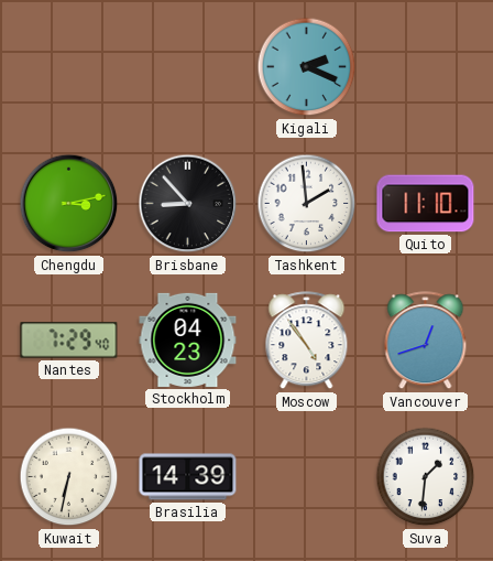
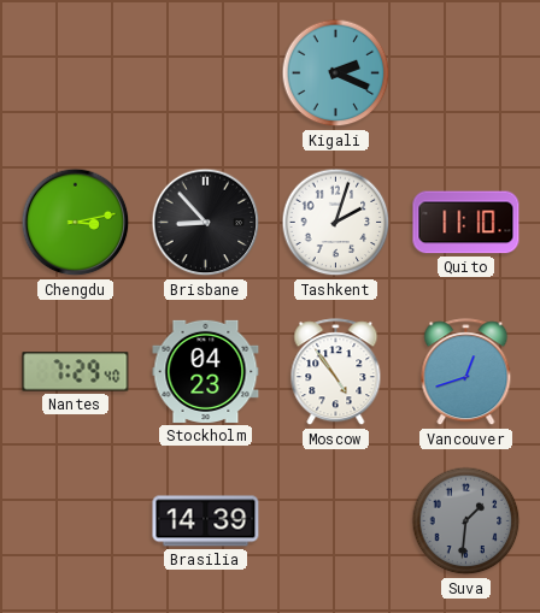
Tashkent: 1:59 -> 2:03 (336, 223)
Kuwait: 6:32 -> none (69, 477)
Suva dial: white -> grey (466, 521)
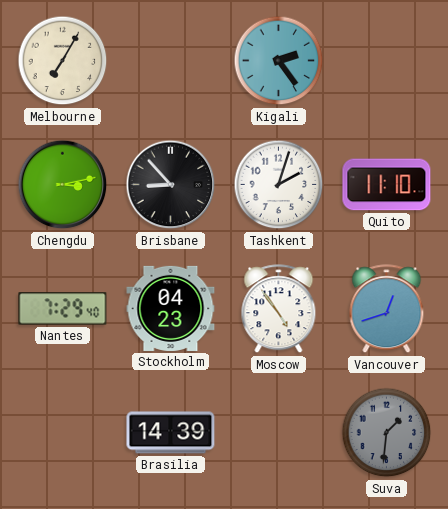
Melbourne: none -> 7:05 (63, 61)
Kigali: 2:19 -> 2:24 (279, 61)
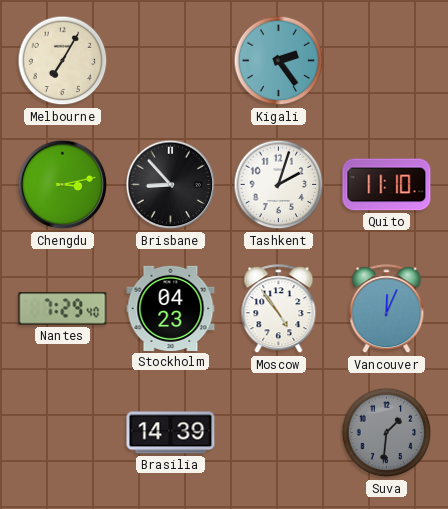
Vancouver: 12:42 -> 12:04 (387, 309)
